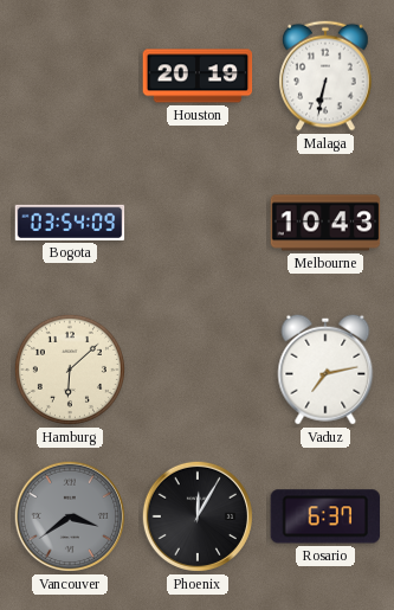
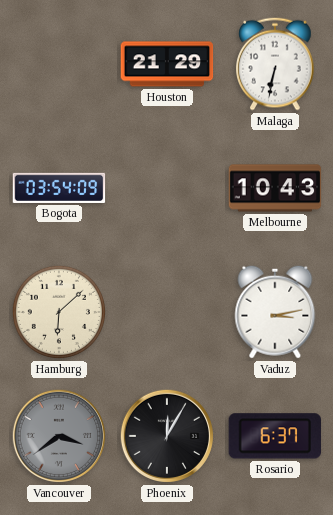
Houston: 20:19 -> 21:29 (167, 64)
Vaduz: 7:13 -> 3:13 (275, 312)
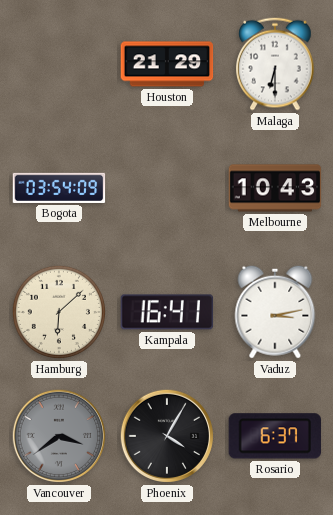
Malaga: 6:32 -> 6:30 (275, 64)
Kampala: none -> 16:41 (167, 312)
Phoenix: 12:05 -> 4:05 (167, 436)
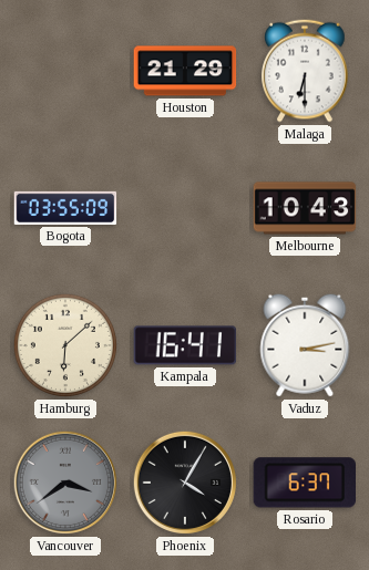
Bogota: 03:54 -> 03:55 (65, 208)
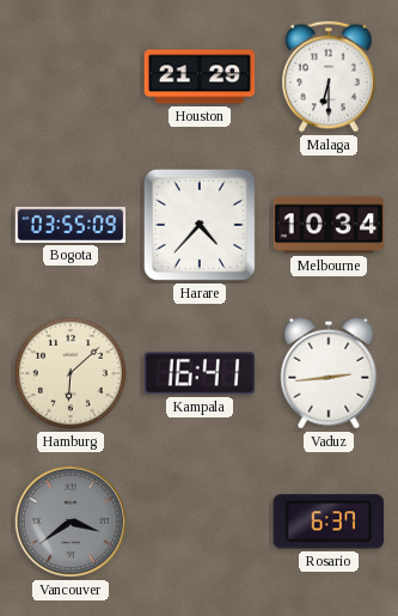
Harare: none -> 4:37 (200, 225)
Melbourne: 10:43 -> 10:34 (329, 225)
Vaduz: 3:13 -> 2:44 (329, 373)
Phoenix: 4:05 -> none (185, 483)
